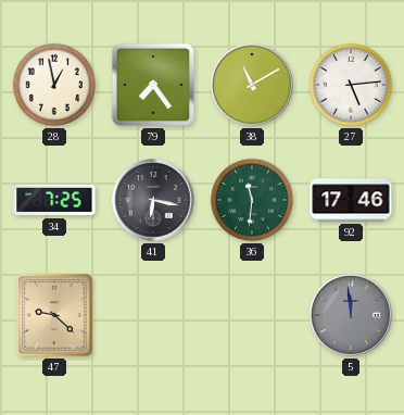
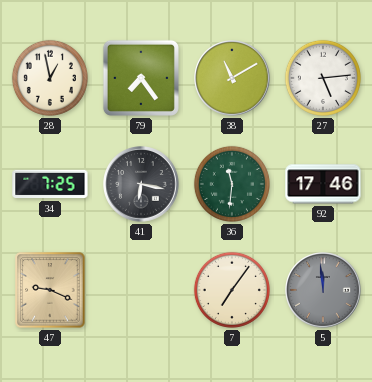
47: 9:22 -> 9:19 (50, 290)
7: none -> 7:06 (232, 290)
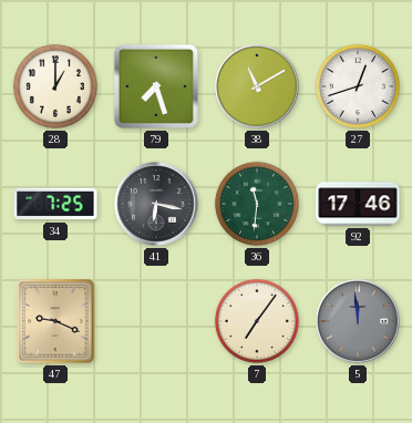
28: 12:58 -> 1:00 (55, 86)
79: 7:24 -> 7:27 (156, 86)
27: 5:14 -> 12:42 (358, 86)
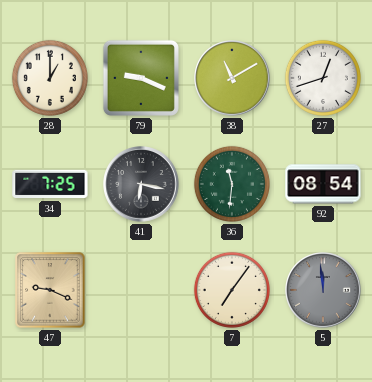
79: 7:27 -> 9:19 (141, 78)
92: 17:46 -> 08:54 (323, 184)
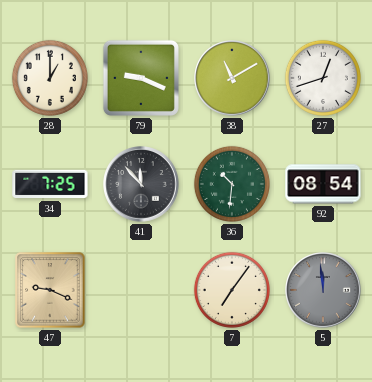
41: 6:17 -> 11:53 (141, 184)
36: 11:31 -> 10:31 (232, 184)
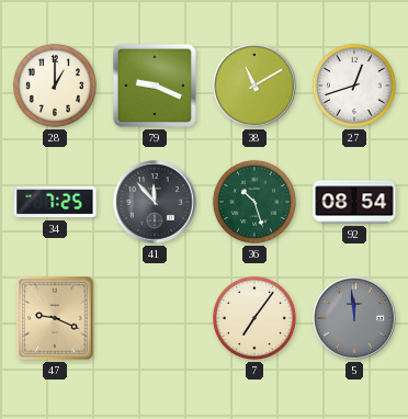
36: 10:31 -> 10:27 (254, 202)
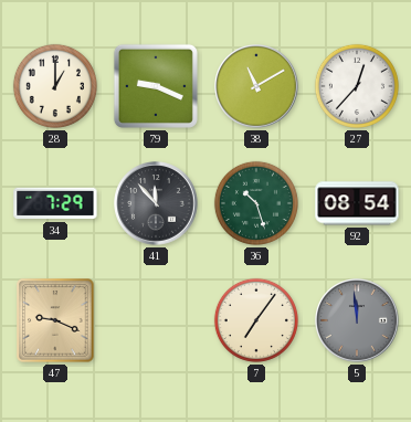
27: 12:42 -> 12:37 (357, 86)
34: 7:25 -> 7:29 (55, 203)
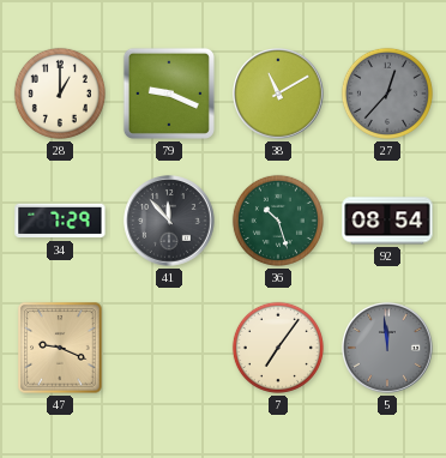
27 dial: white -> grey (387, 94)
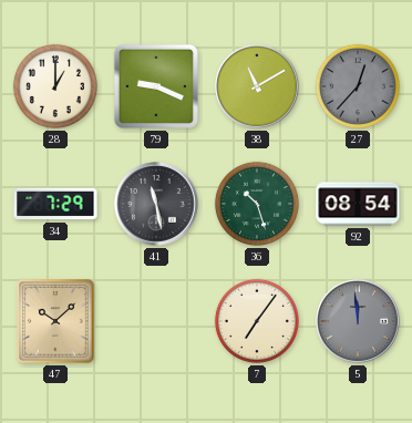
41: 11:53 -> 11:28 (156, 204)
47: 9:19 -> 10:08 (55, 321)
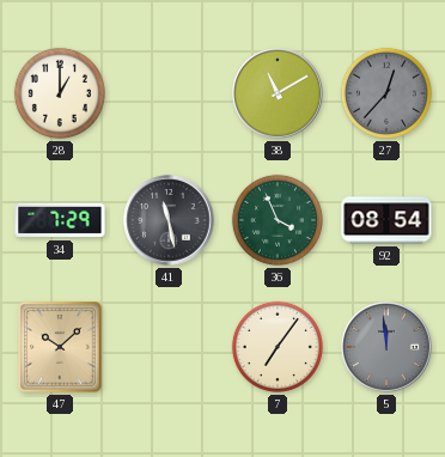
79: 9:19 -> none (156, 86)
36: 10:27 -> 3:56 (278, 220)
